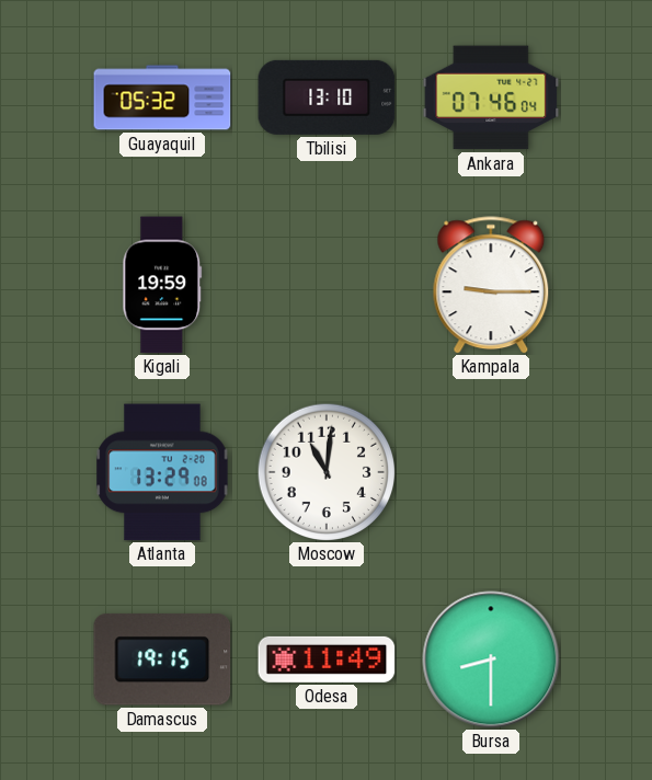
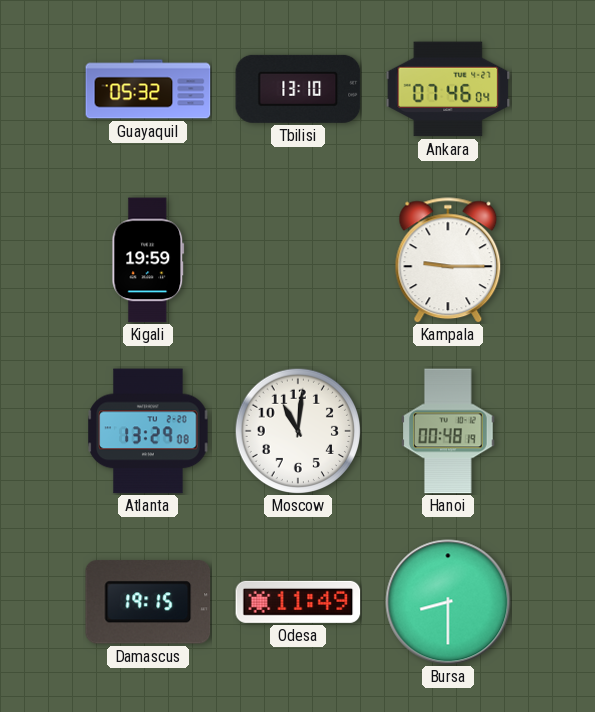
Hanoi: none -> 00:48 (448, 431)
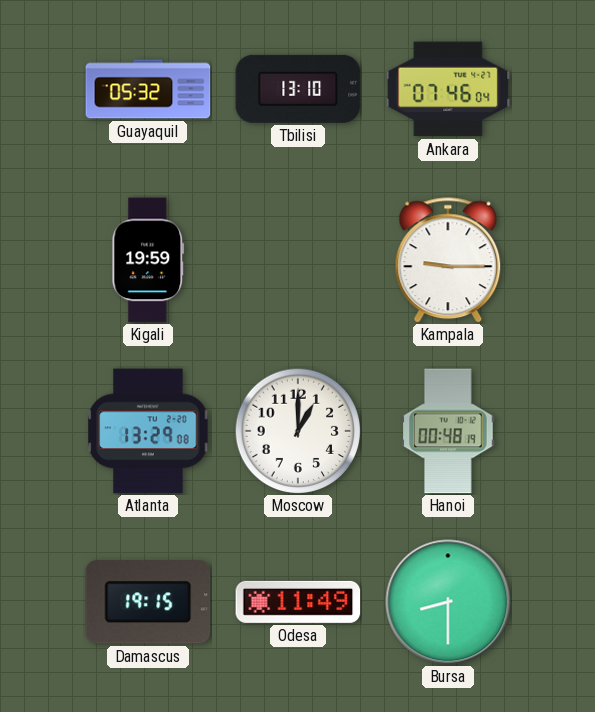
Moscow: 11:01 -> 1:00 (298, 431)
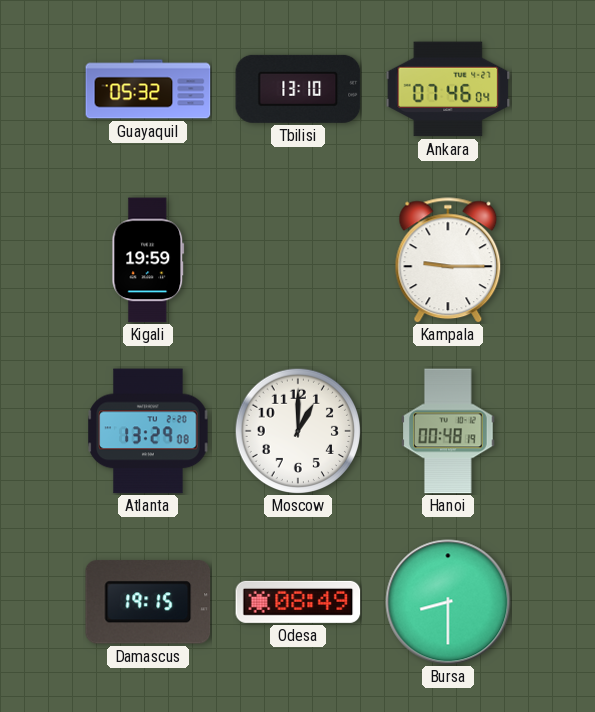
Odesa: 11:49 -> 08:49 (298, 602)
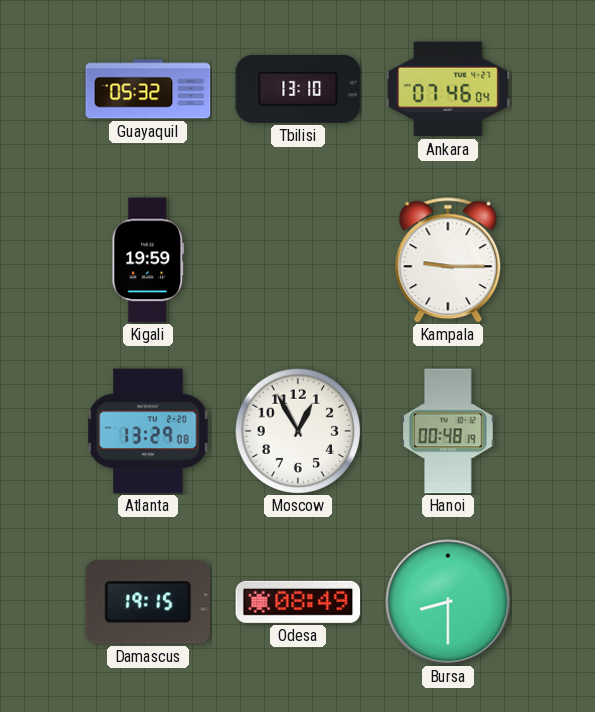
Moscow: 1:00 -> 12:55 (298, 431)
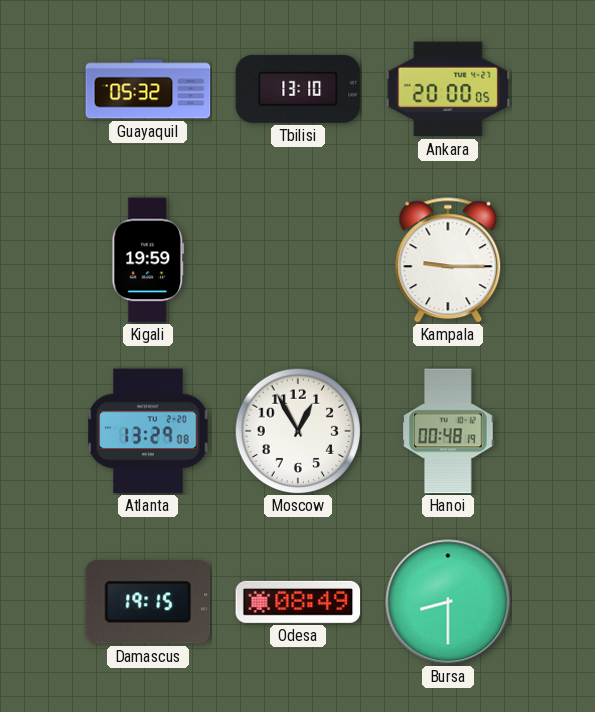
Ankara: 07:46 -> 20:00 (448, 89)
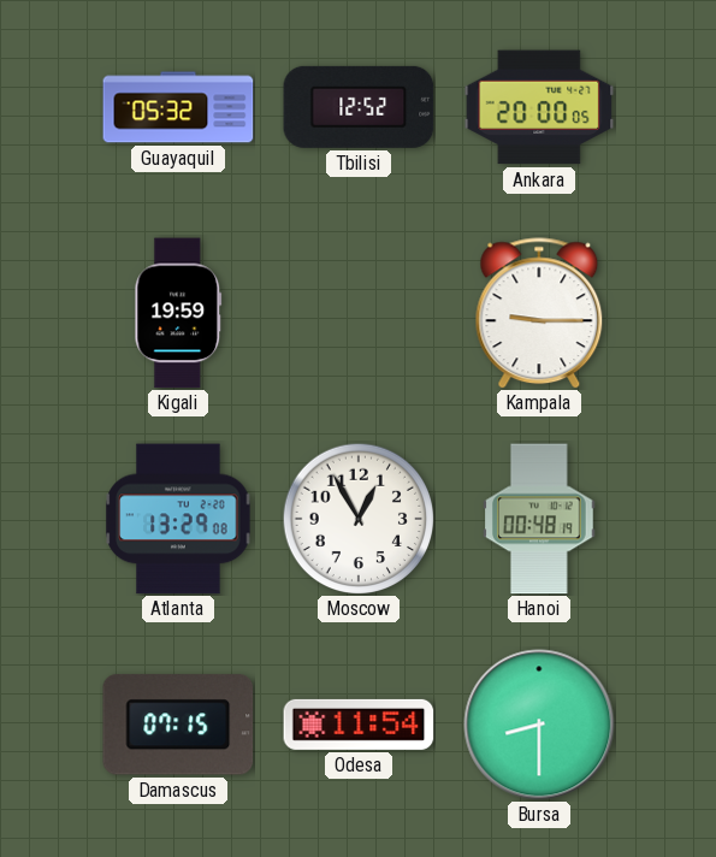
Tbilisi: 13:10 -> 12:52 (359, 107)
Damascus: 19:15 -> 07:15 (178, 725)
Odesa: 08:49 -> 11:54 (359, 725)
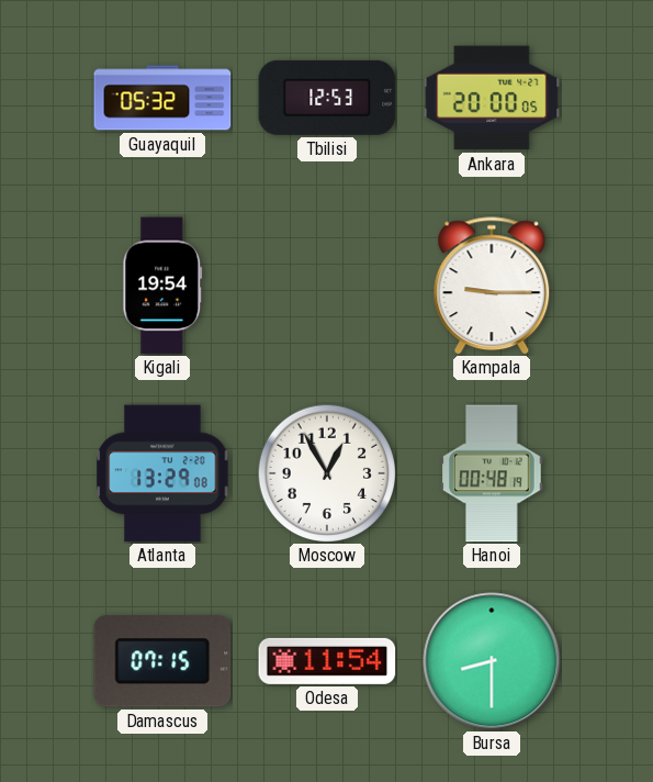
Tbilisi: 12:52 -> 12:53 (327, 98)
Kigali: 19:59 -> 19:54 (162, 286)
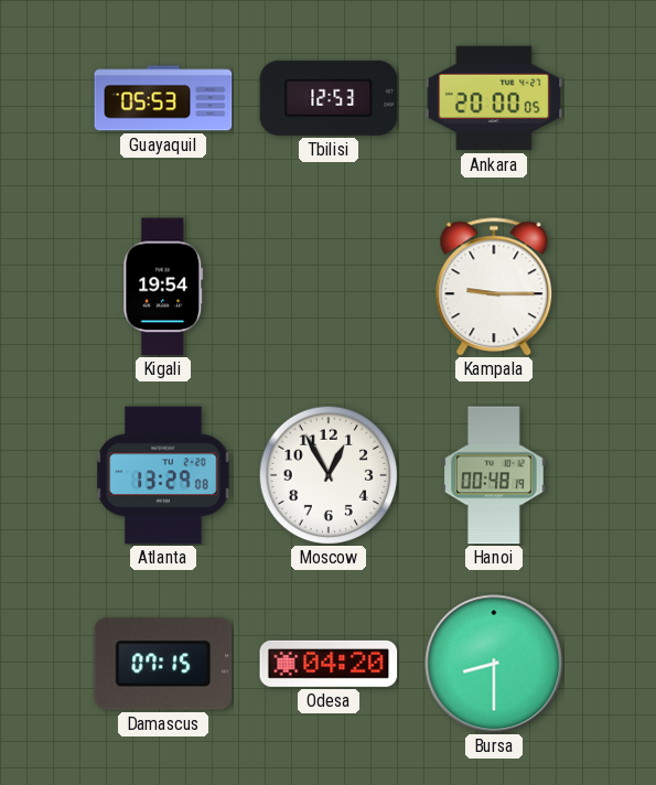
Guayaquil: 05:32 -> 05:53 (163, 98)
Odesa: 11:54 -> 04:20 (329, 664)
